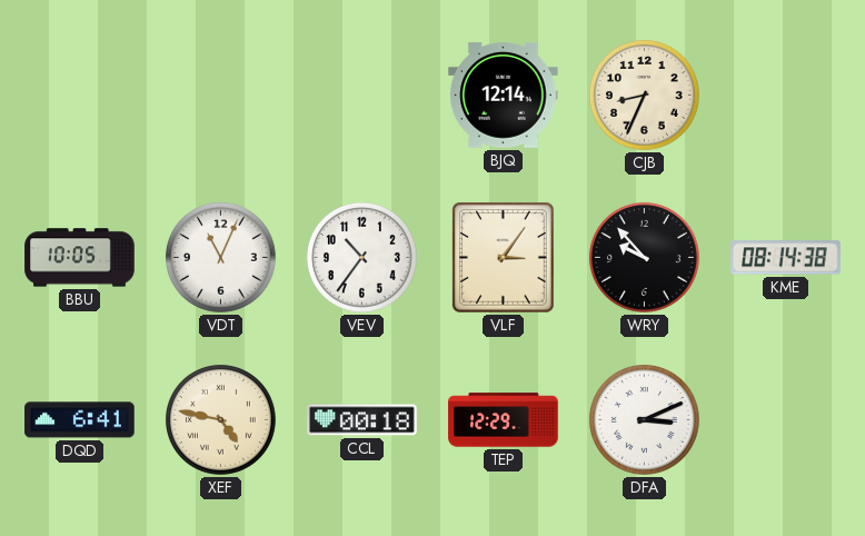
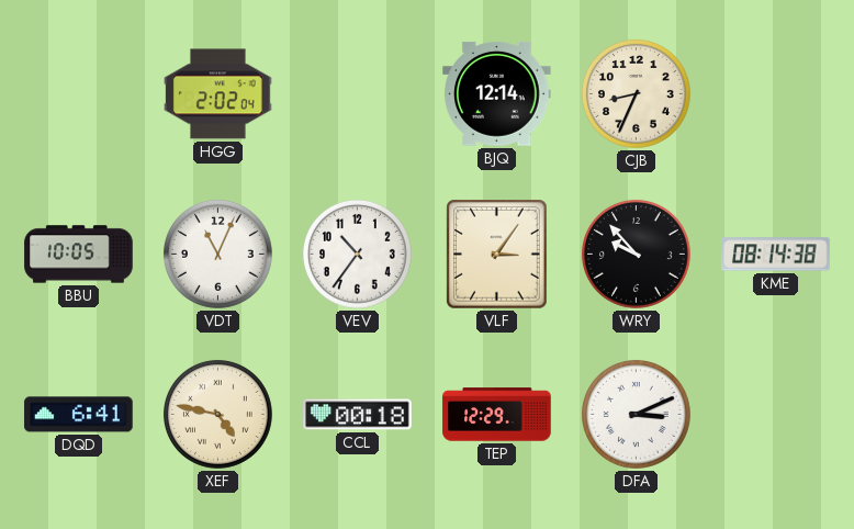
HGG: none -> 2:02 (218, 94)
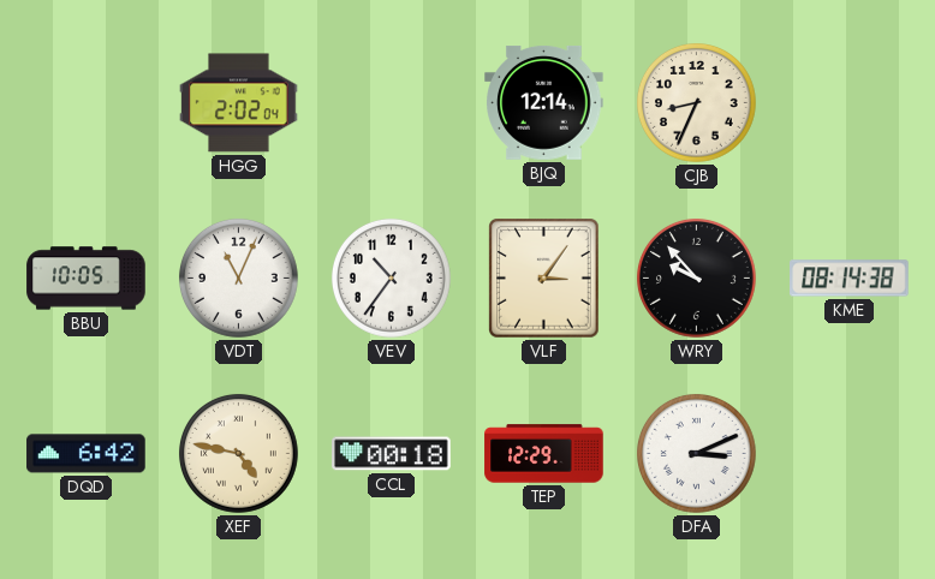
DQD: 6:41 -> 6:42 (87, 454)
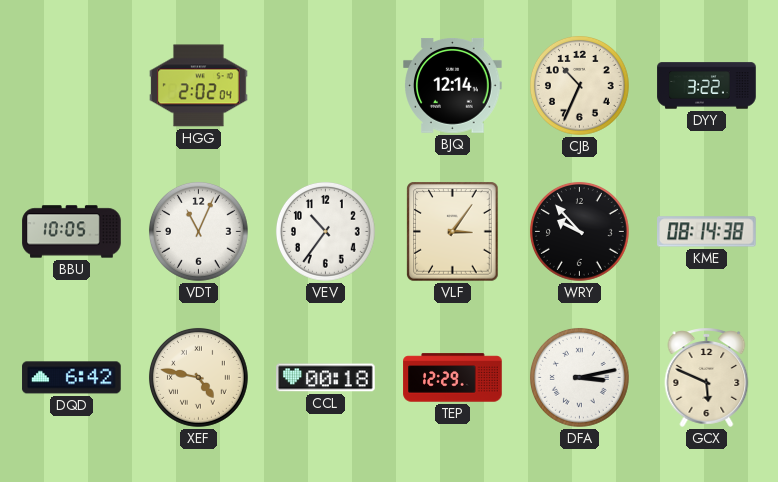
CJB: 8:34 -> 10:34 (579, 86)
DYY: none -> 3:22 (707, 86)
DFA: 3:11 -> 3:13 (579, 378)
GCX: none -> 5:49 (707, 377)
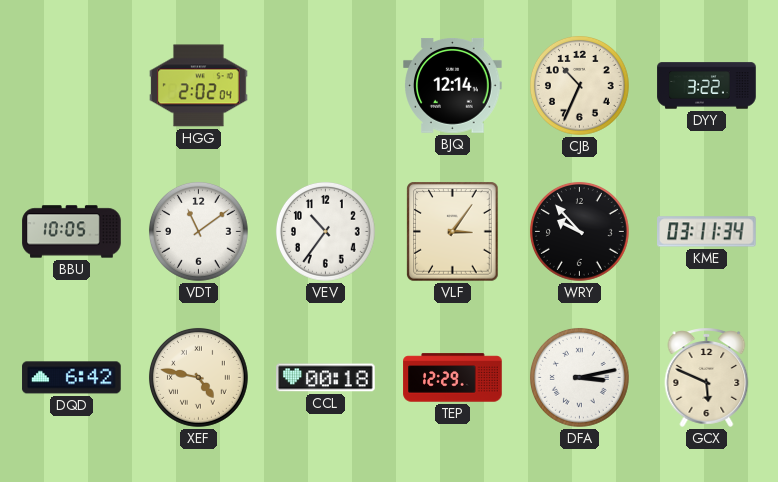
VDT: 11:04 -> 11:09 (198, 232)
KME: 08:14 -> 03:11 (707, 232)
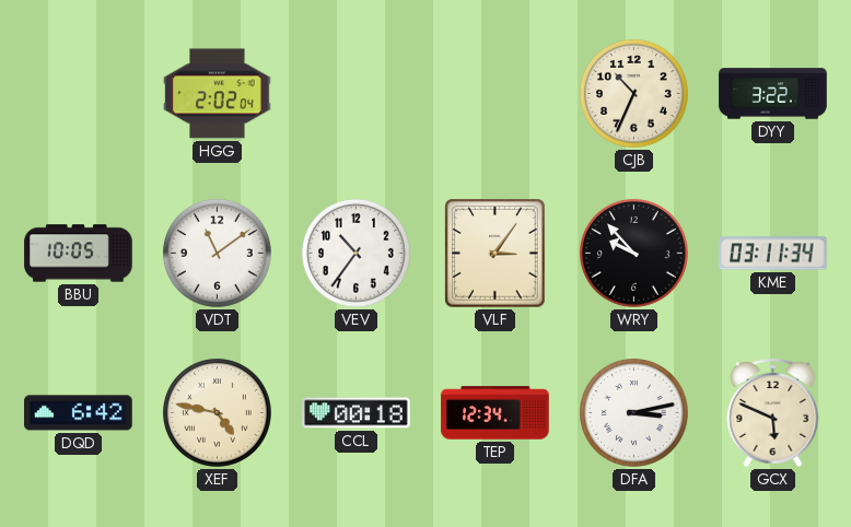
BJQ: 12:14 -> none (453, 86)
TEP: 12:29 -> 12:34 (496, 413)
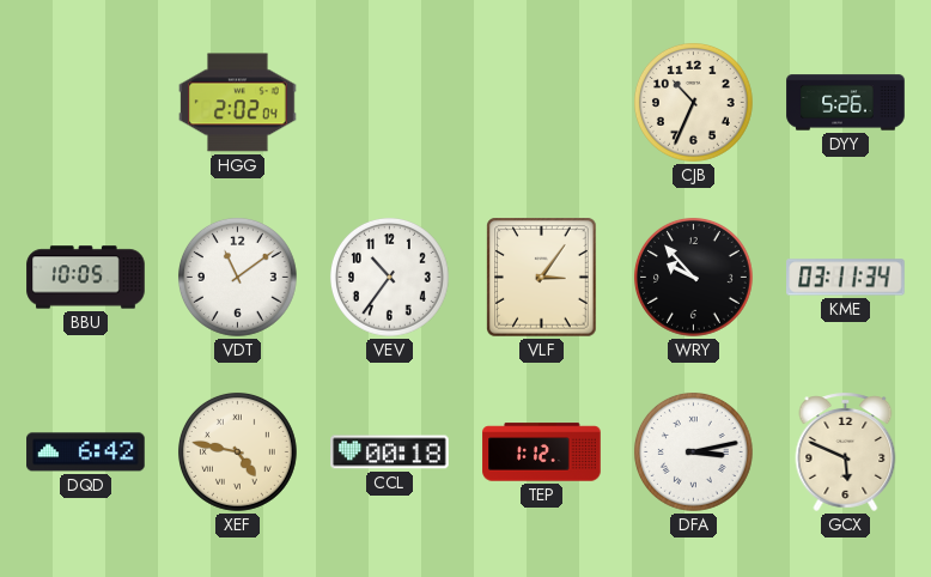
DYY: 3:22 -> 5:26 (846, 103)
TEP: 12:34 -> 1:12 (542, 453)
